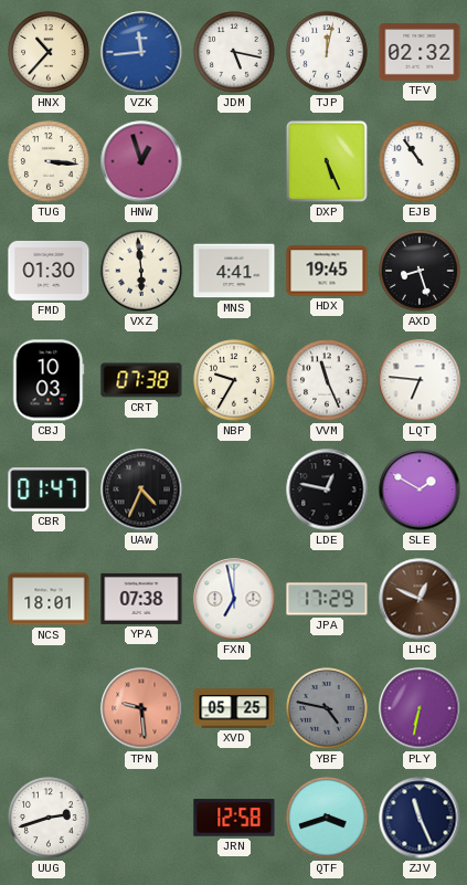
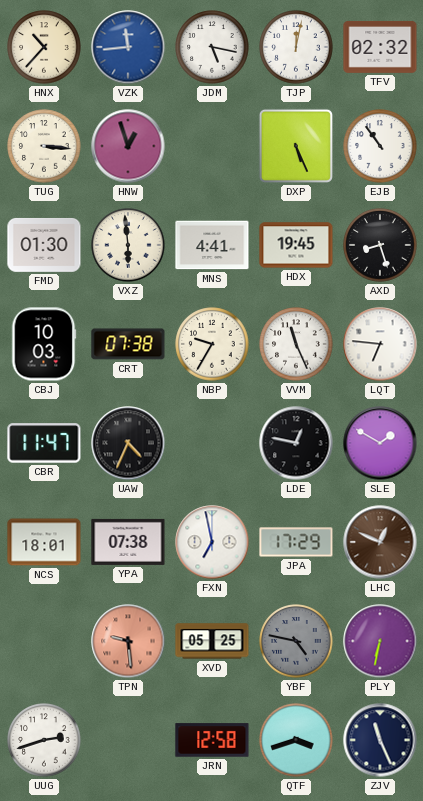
CBR: 01:47 -> 11:47 (44, 443)
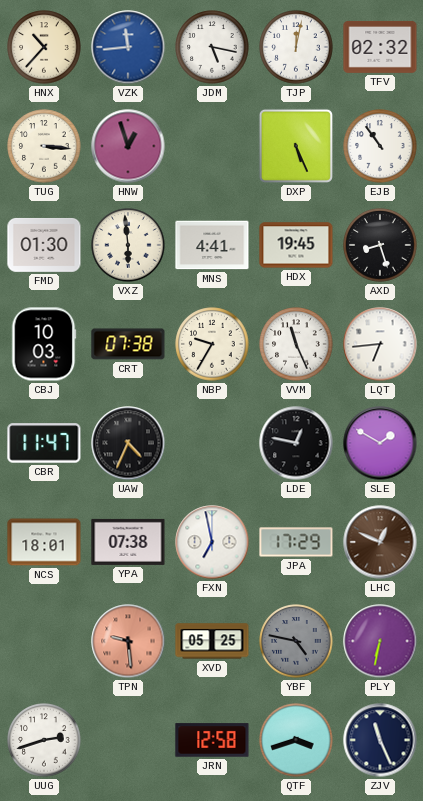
LQT: 6:46 -> 6:44 (380, 344)
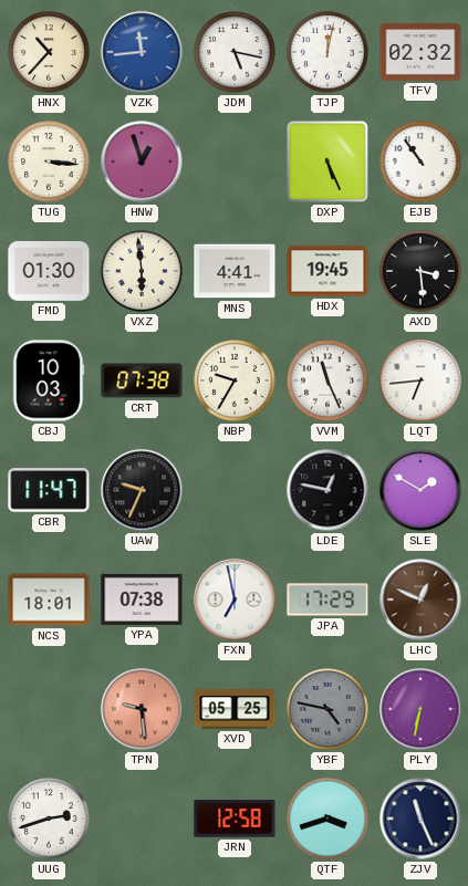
AXD: 8:27 -> 3:29 (420, 271)
UAW: 4:34 -> 9:34 (142, 490)
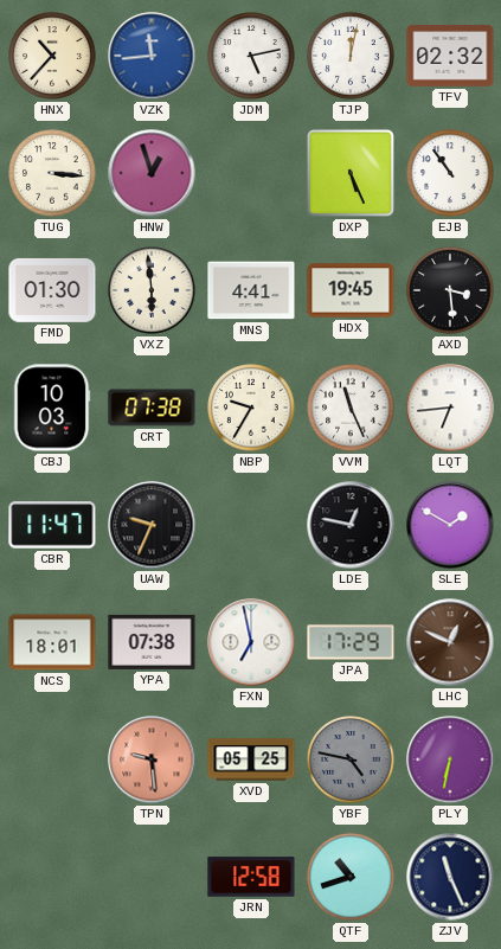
JDM: 5:17 -> 5:13 (251, 56)
UUG: 2:42 -> none (49, 819)
QTF: 3:42 -> 10:42 (351, 877)
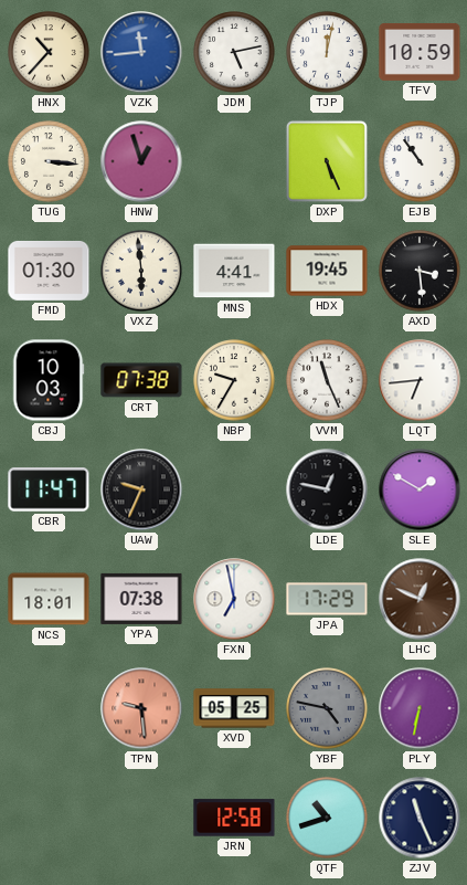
TFV: 02:32 -> 10:59 (420, 52)
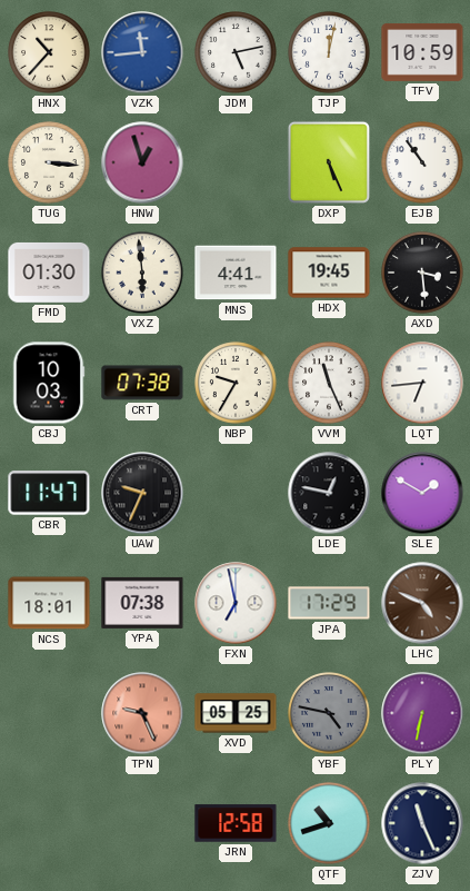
LHC: 12:49 -> 4:49 (422, 603)
TPN: 9:29 -> 9:26 (142, 713)
